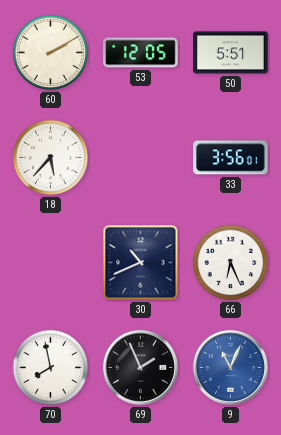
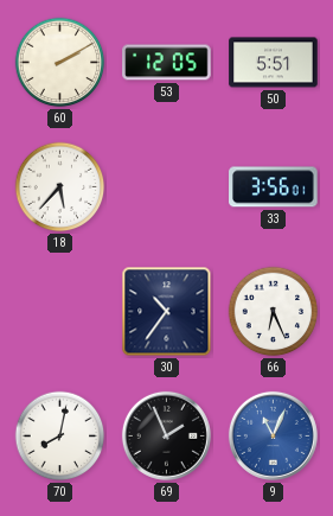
30: 10:41 -> 10:36 (167, 312)
70: 7:58 -> 8:02 (60, 437)
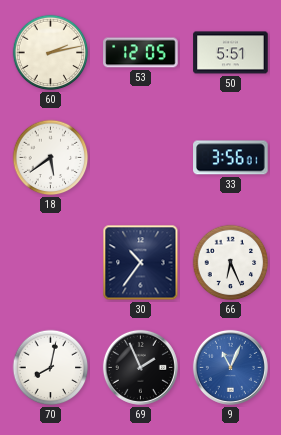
60: 2:10 -> 2:13 (51, 53)
18: 5:37 -> 5:39 (51, 158)
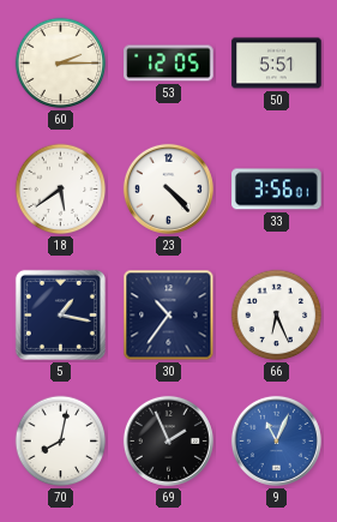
60: 2:13 -> 2:15 (61, 64)
23: none -> 4:23 (168, 188)
5: none -> 1:17 (60, 314)
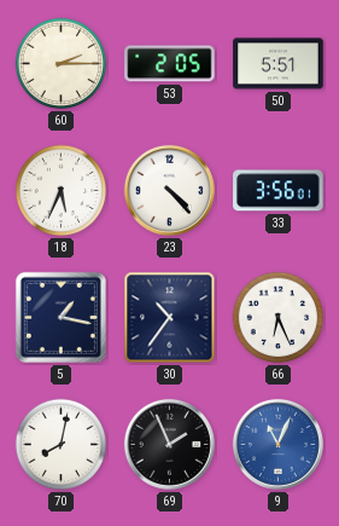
53: 12:05 -> 2:05 (170, 64)
18: 5:39 -> 5:34 (62, 191)
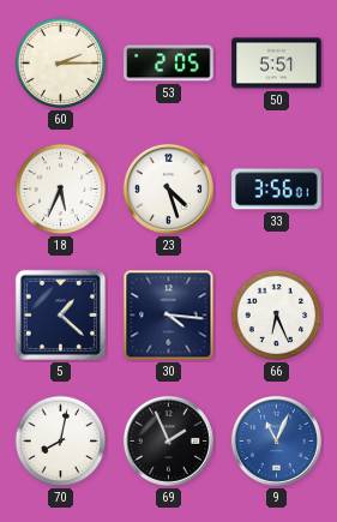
23: 4:23 -> 4:27 (168, 188)
5: 1:17 -> 1:22 (60, 314)
30: 10:36 -> 4:16 (169, 316)
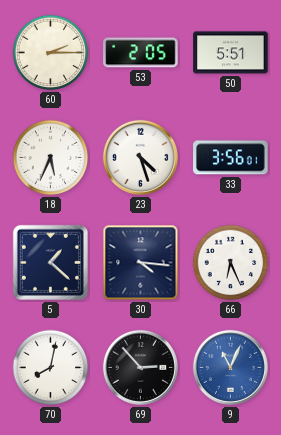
69: 1:56 -> 2:53 (140, 367)
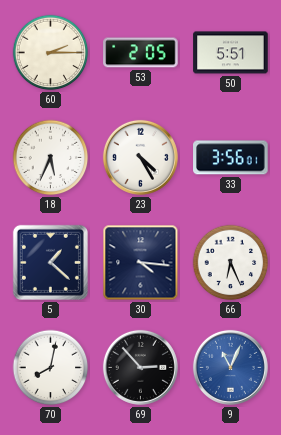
23: 4:27 -> 4:25 (140, 157)
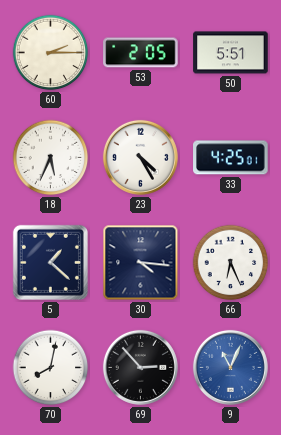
33: 3:56 -> 4:25 (231, 158)
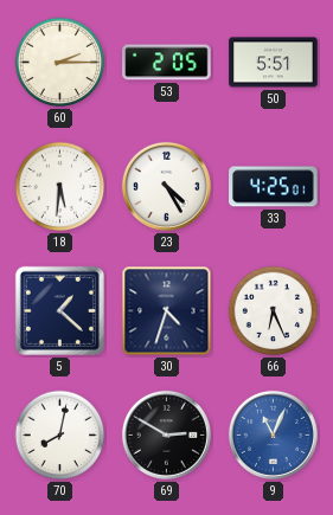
18: 5:34 -> 5:31 (60, 187)
30: 4:16 -> 4:33 (167, 311)
69: 2:53 -> 2:50 (166, 434)
